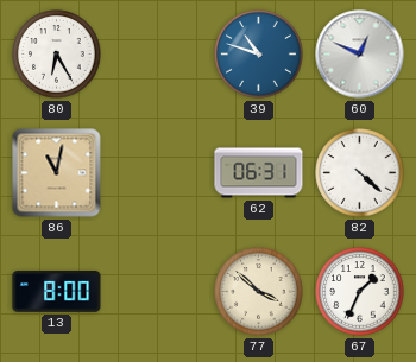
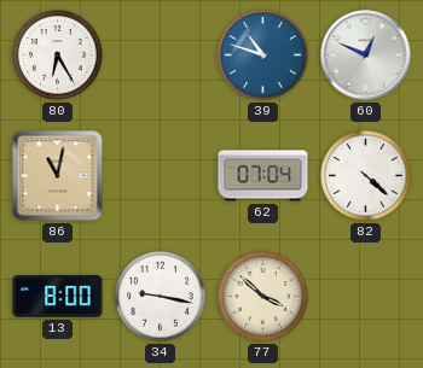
62: 06:31 -> 07:04 (263, 176)
34: none -> 9:17 (161, 297)
67: 1:34 -> none (360, 292)
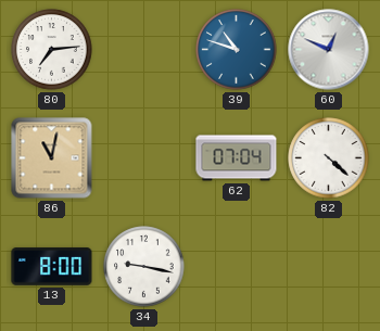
80: 6:25 -> 7:14 (52, 50)
77: 3:52 -> none (263, 297)
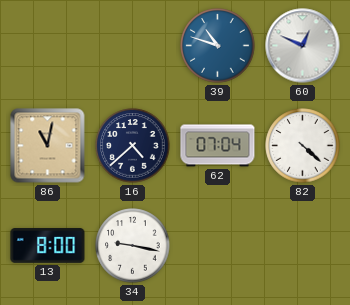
80: 7:14 -> none (52, 50)
16: none -> 4:38 (133, 146)
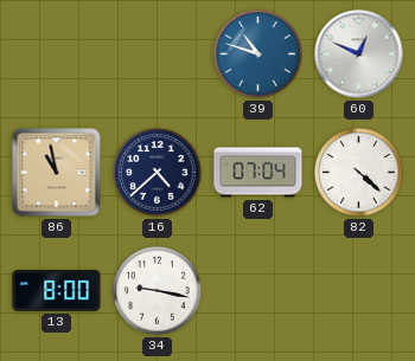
86: 11:02 -> 10:58 (57, 173)
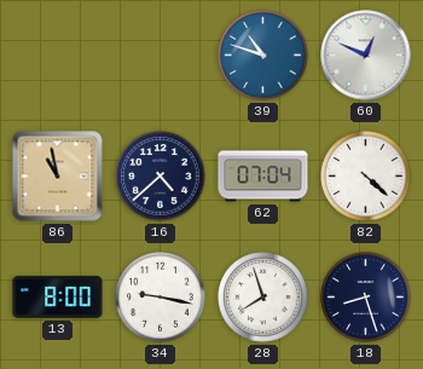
28: none -> 7:57 (263, 298)
18: none -> 8:27 (366, 298)
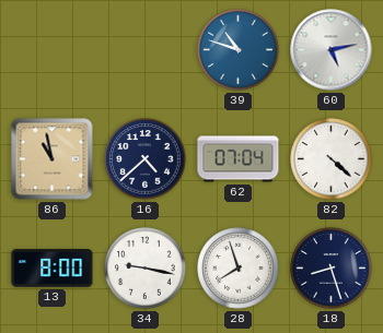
60: 12:49 -> 5:13 (332, 50)
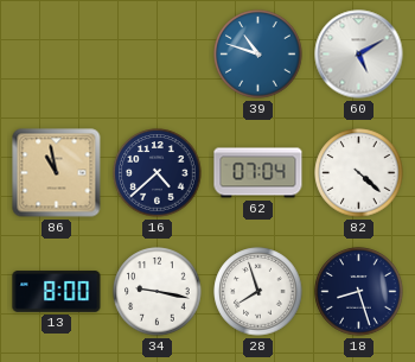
60: 5:13 -> 5:10 (359, 55)
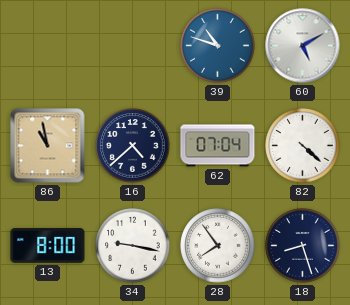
28: 7:57 -> 7:54 (218, 246)
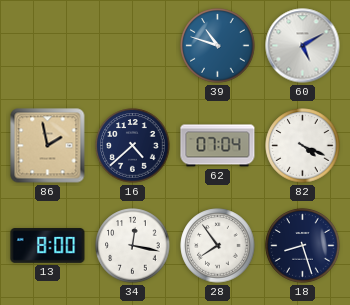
86: 10:58 -> 1:58 (48, 146)
82: 4:22 -> 4:19 (303, 146)
34: 9:17 -> 12:17 (133, 246)
